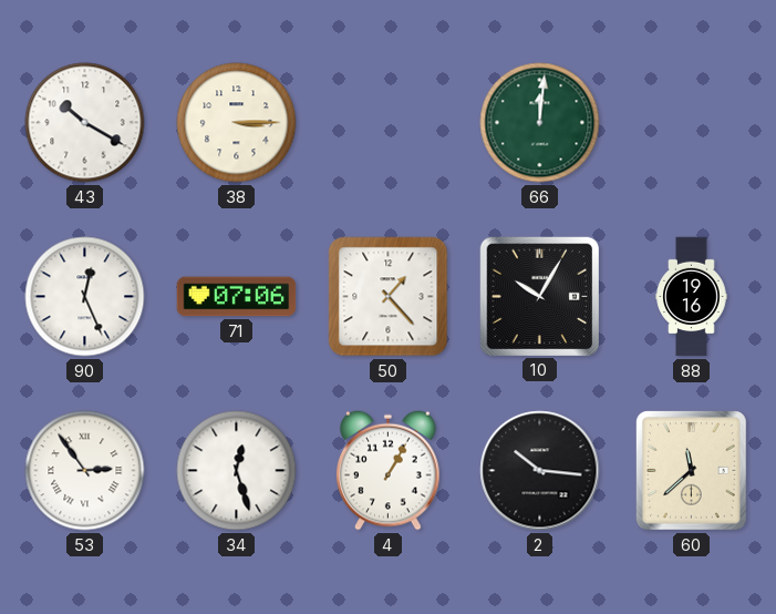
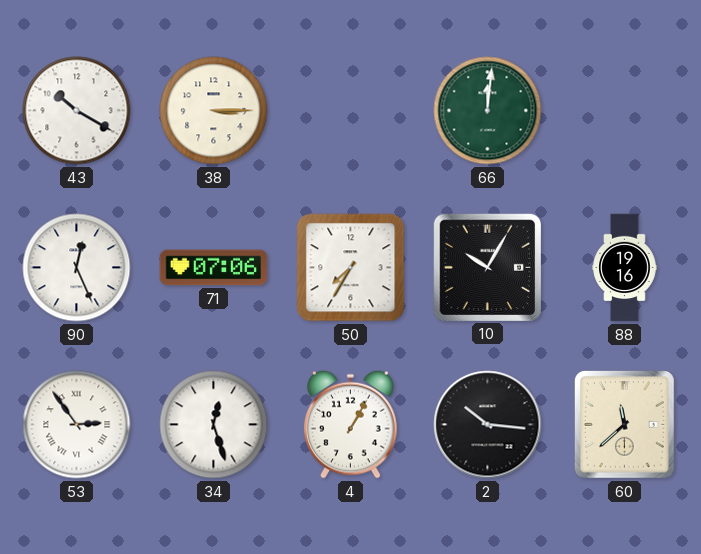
50: 1:23 -> 7:35 (351, 268)
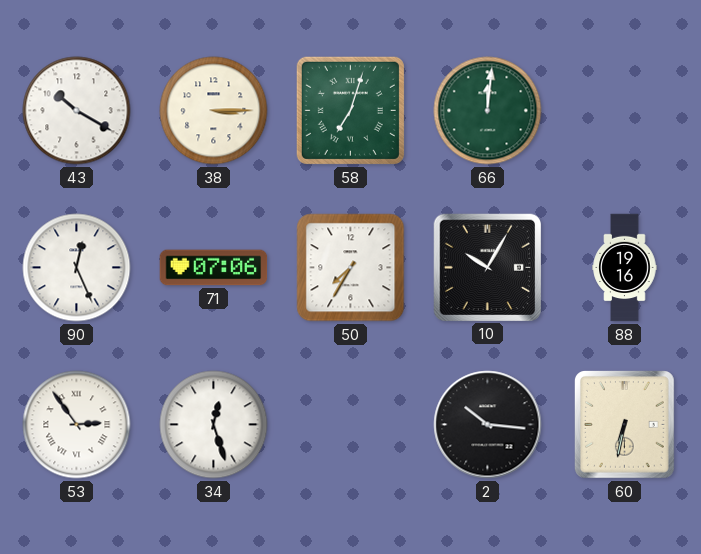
58: none -> 7:03 (350, 110)
4: 1:05 -> none (351, 424)
60: 11:38 -> 6:32 (625, 425)
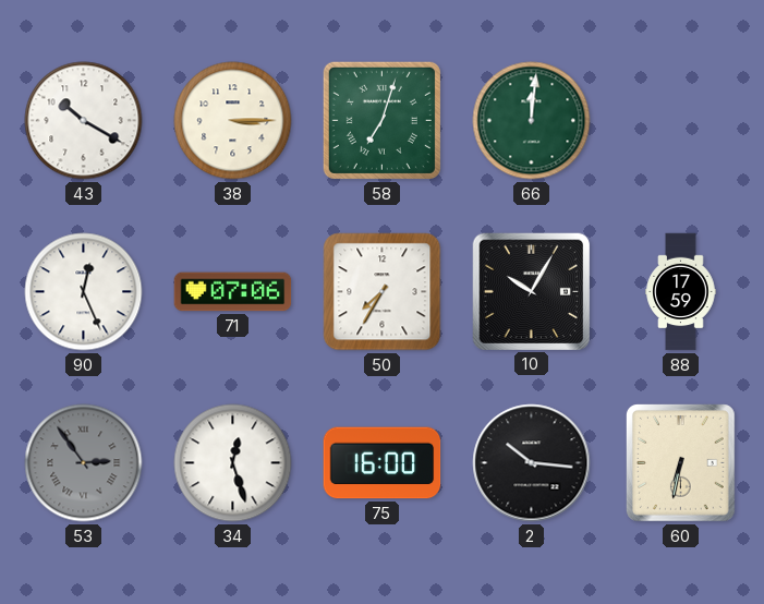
88: 19:16 -> 17:59 (681, 292)
53 dial: white -> grey (84, 463)
75: none -> 16:00 (383, 463)
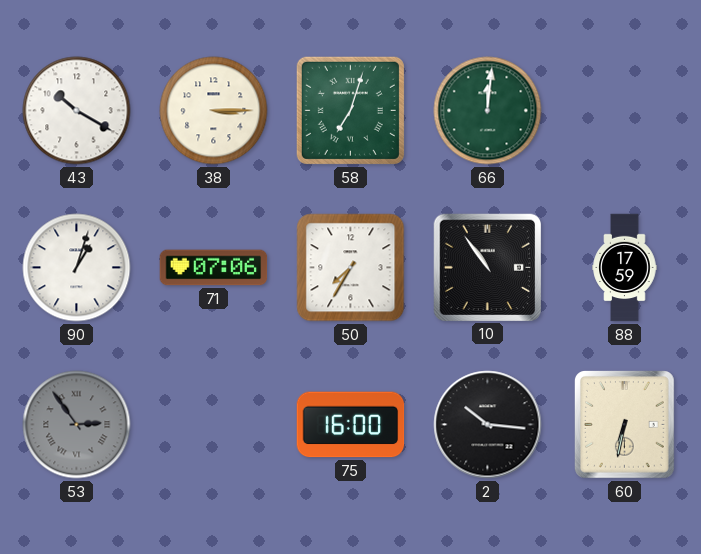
90: 12:26 -> 1:03 (77, 268)
10: 10:05 -> 10:54 (487, 267)
34: 12:27 -> none (233, 463)
